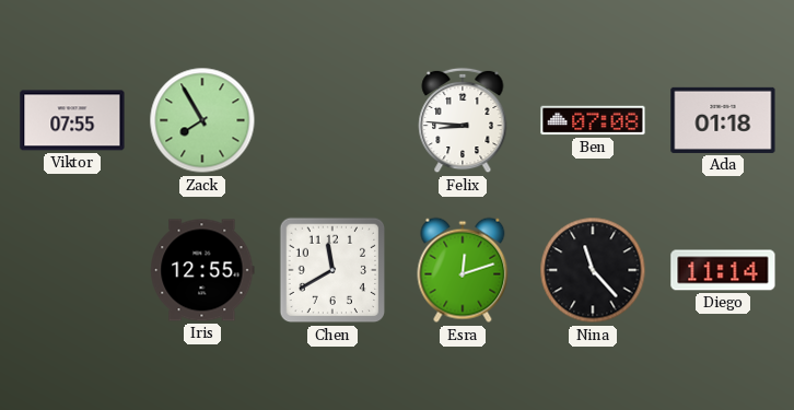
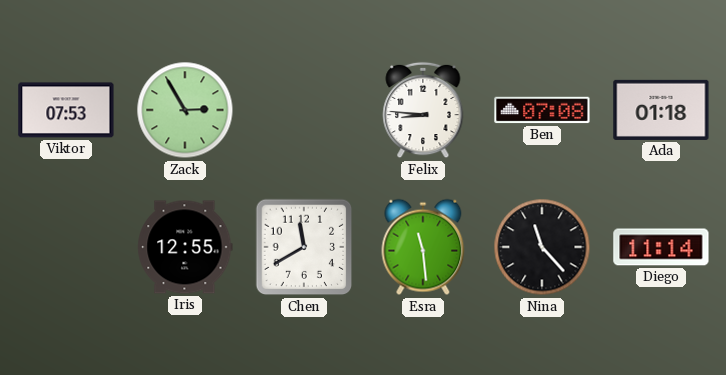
Viktor: 07:55 -> 07:53 (66, 110)
Zack: 7:55 -> 2:55 (185, 110)
Esra: 12:12 -> 11:29 (423, 247)
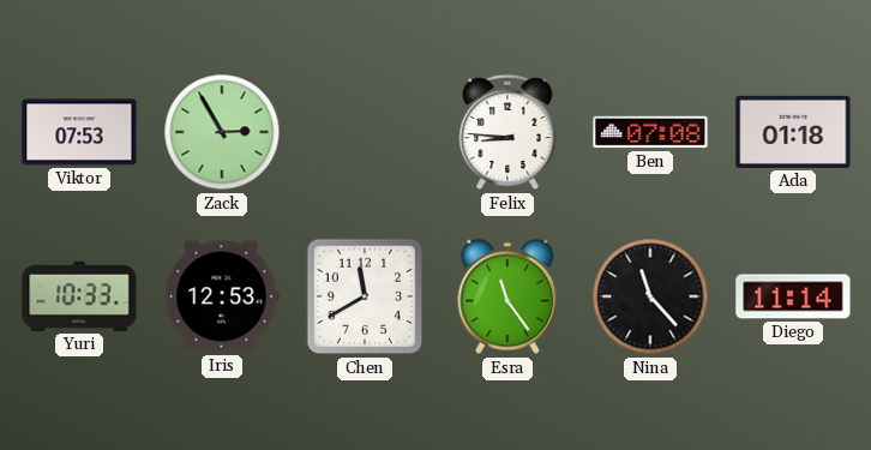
Yuri: none -> 10:33 (79, 296)
Iris: 12:55 -> 12:53 (222, 296)
Esra: 11:29 -> 11:24 (507, 296)
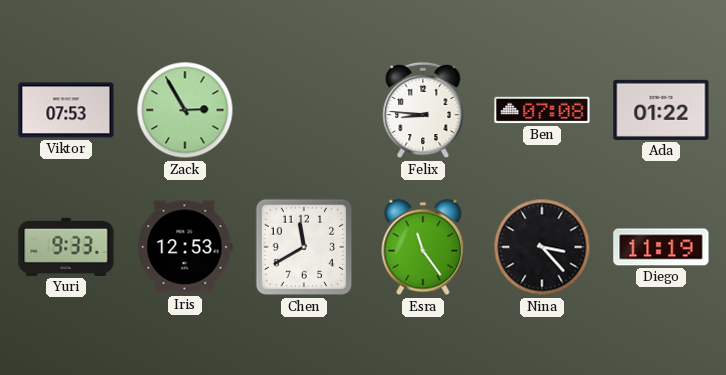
Ada: 01:18 -> 01:22 (661, 110)
Yuri: 10:33 -> 9:33 (66, 247)
Nina: 11:23 -> 3:23 (542, 247)
Diego: 11:14 -> 11:19 (661, 247)
